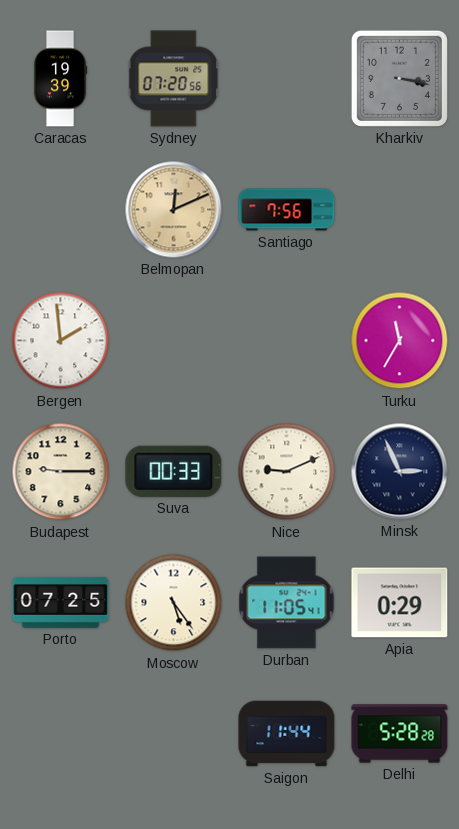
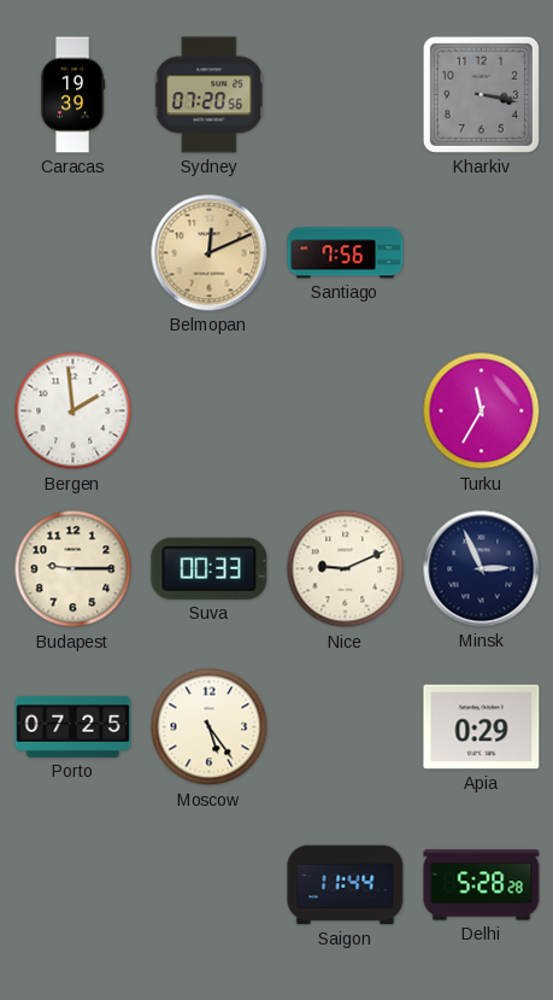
Durban: 11:05 -> none (287, 603)
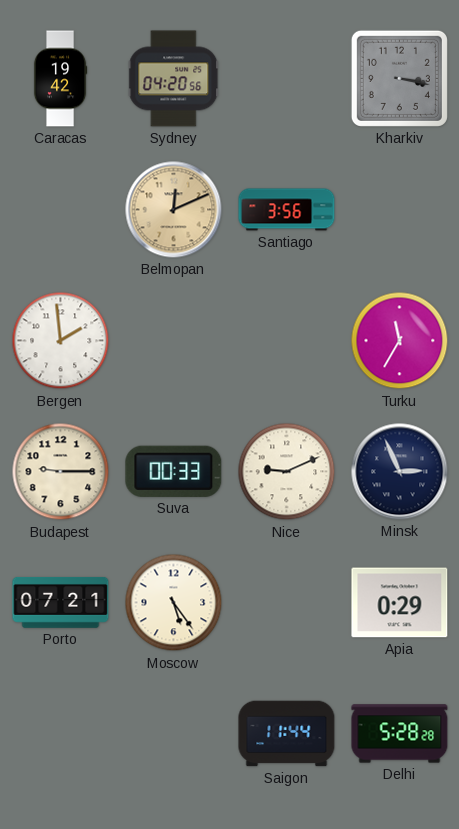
Caracas: 19:39 -> 19:42 (60, 79)
Sydney: 07:20 -> 04:20 (174, 79)
Santiago: 7:56 -> 3:56 (287, 210)
Porto: 07:25 -> 07:21 (61, 602)
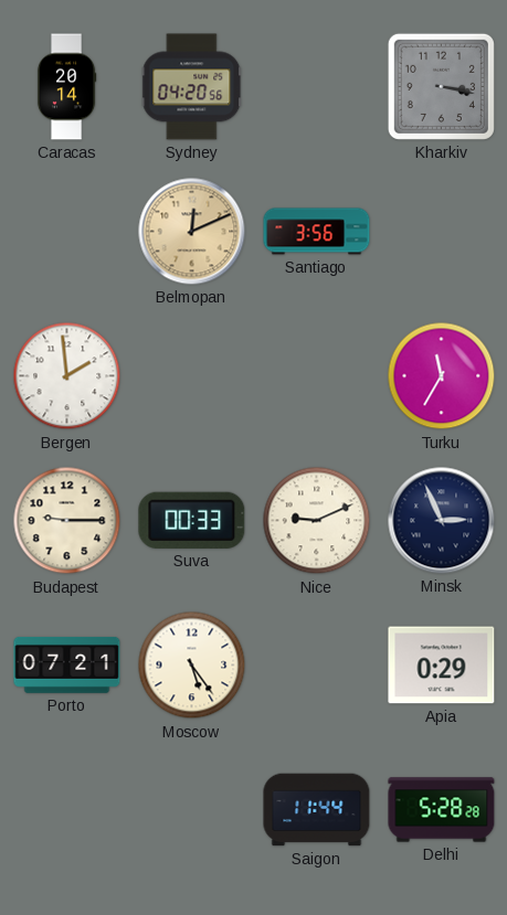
Caracas: 19:42 -> 20:14 (66, 87)
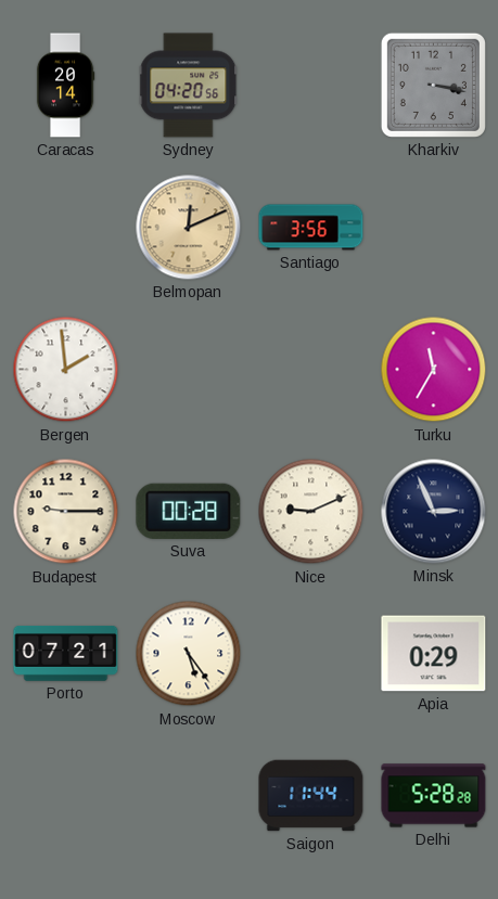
Suva: 00:33 -> 00:28 (189, 511)
